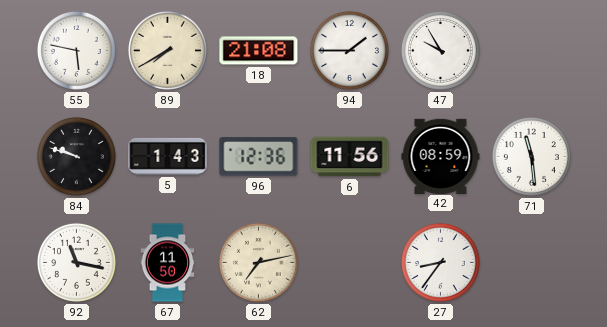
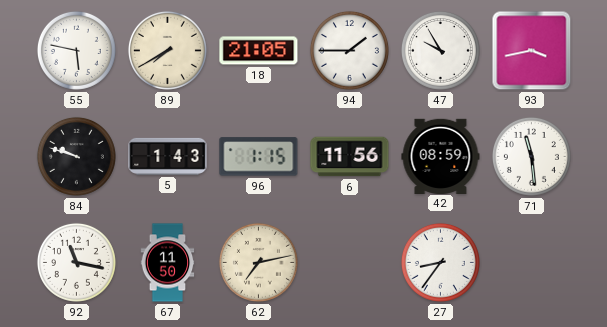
18: 21:08 -> 21:05 (259, 51)
93: none -> 3:43 (532, 51)
96: 12:36 -> 1:15 (259, 157)
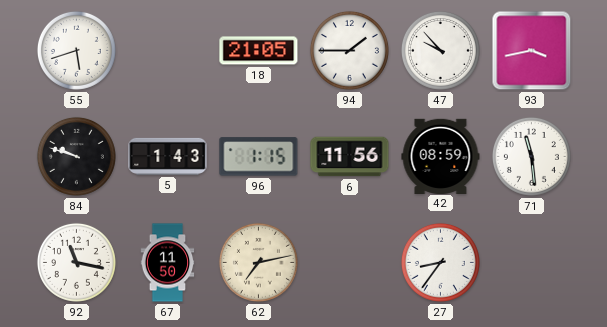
55: 5:47 -> 5:42 (76, 50)
89: 7:40 -> none (167, 50)
47: 9:55 -> 9:53 (440, 50)
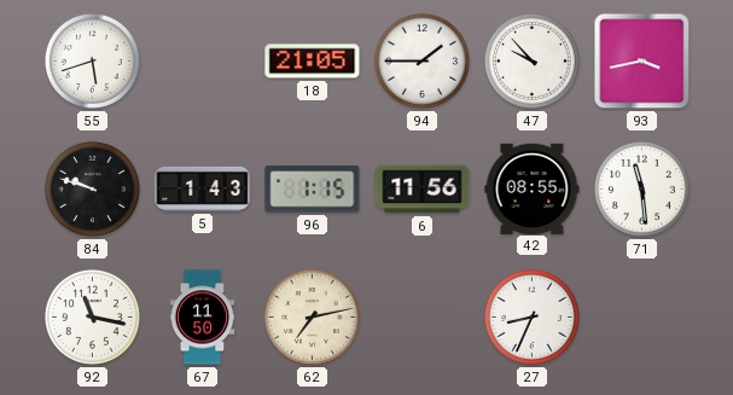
42: 08:59 -> 08:55 (533, 188)
27: 8:36 -> 8:34 (531, 316)
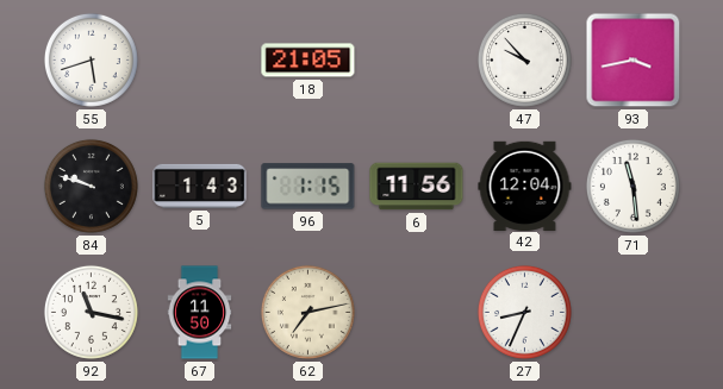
94: 1:45 -> none (421, 60)
42: 08:55 -> 12:04 (525, 186)
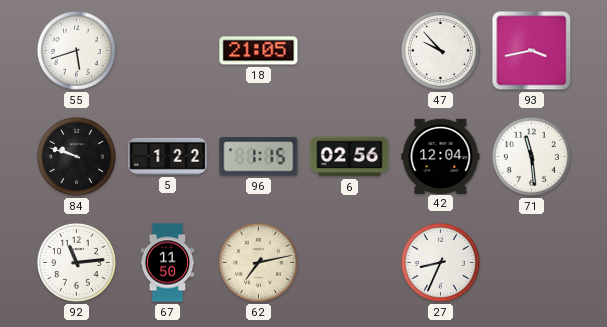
5: 1:43 -> 1:22 (168, 156)
6: 11:56 -> 02:56 (350, 157)
92: 11:17 -> 11:14 (76, 262)
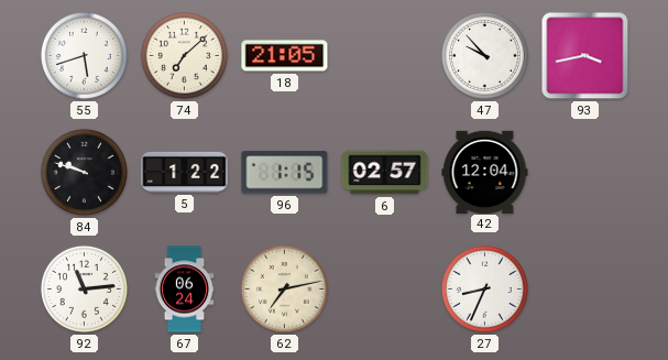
74: none -> 7:08 (184, 55)
6: 02:56 -> 02:57 (385, 173)
71: 11:29 -> none (531, 156)
67: 11:50 -> 06:24 (185, 290)
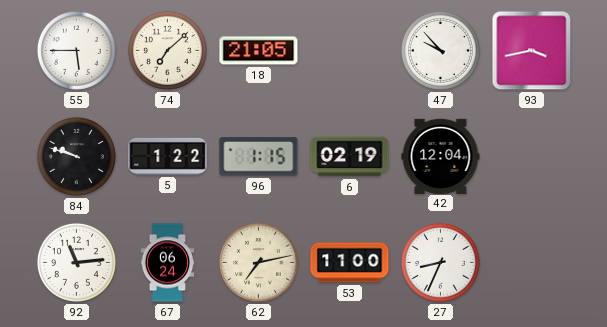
55: 5:42 -> 5:45 (76, 50)
6: 02:57 -> 02:19 (350, 157)
53: none -> 11:00 (350, 263)
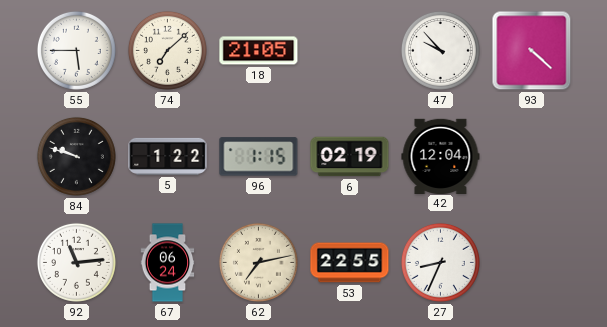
93: 3:43 -> 4:22 (532, 51)
53: 11:00 -> 22:55 (350, 263)
